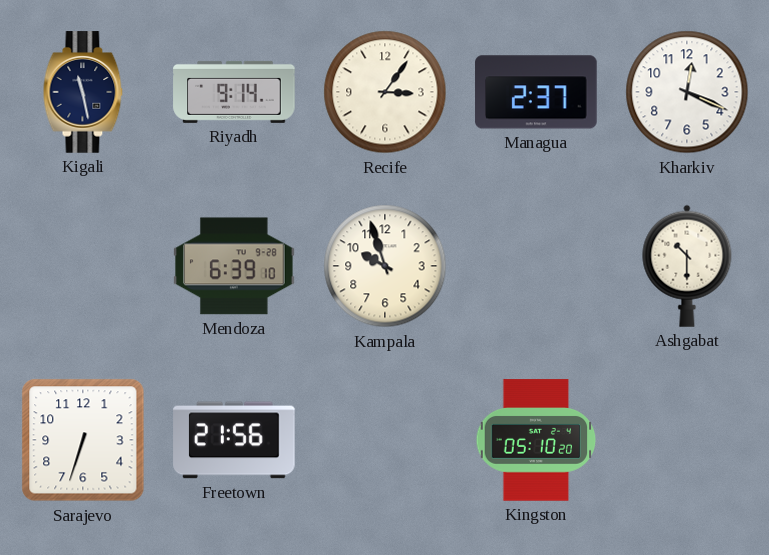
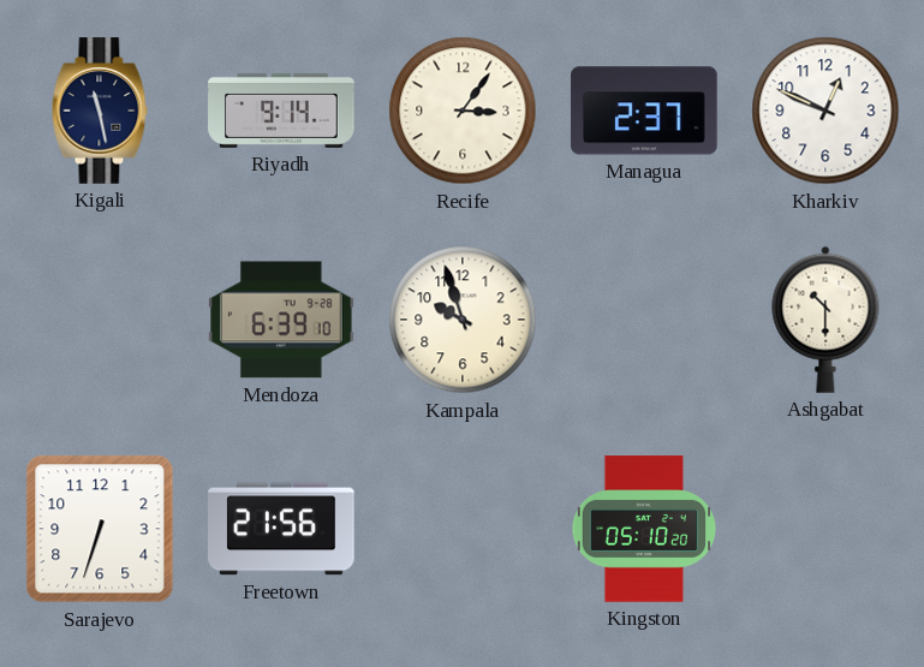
Kharkiv: 12:19 -> 12:49 (825, 111)
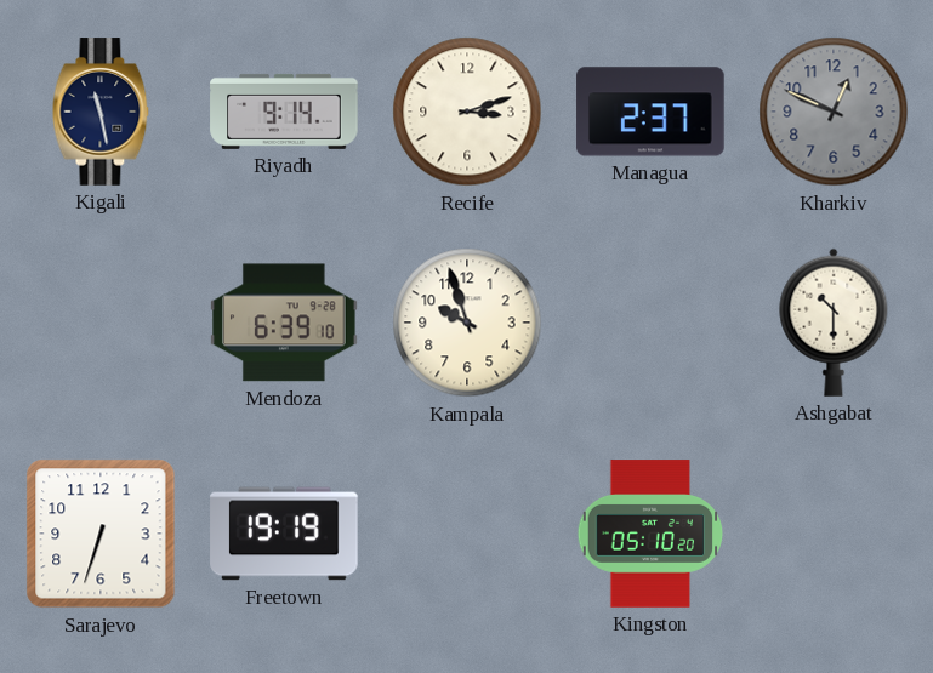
Recife: 3:06 -> 3:12 (467, 112)
Kharkiv dial: white -> grey (834, 112)
Freetown: 21:56 -> 19:19 (284, 534)
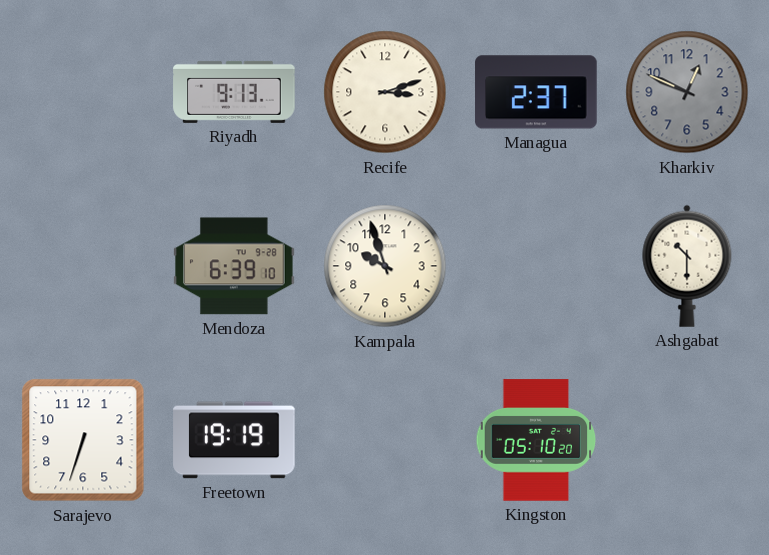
Kigali: 11:28 -> none (101, 112)
Riyadh: 9:14 -> 9:13 (234, 92)
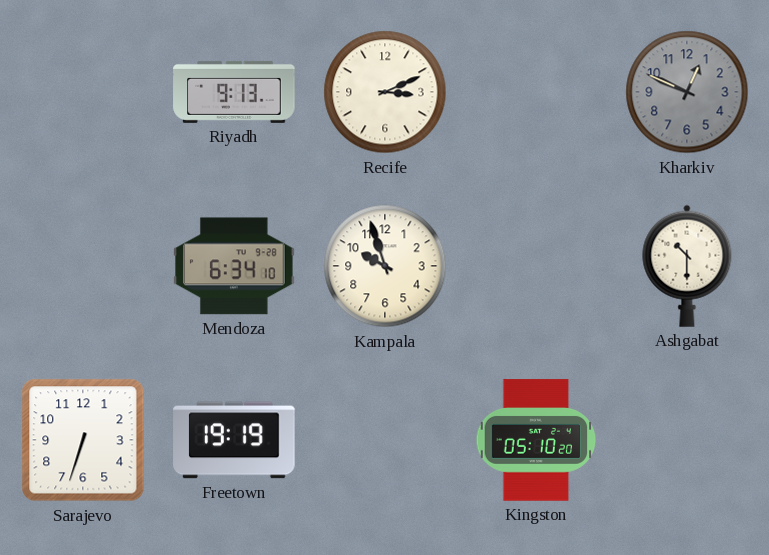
Recife: 3:12 -> 3:11 (385, 92)
Managua: 2:37 -> none (536, 92)
Mendoza: 6:39 -> 6:34 (234, 266)
